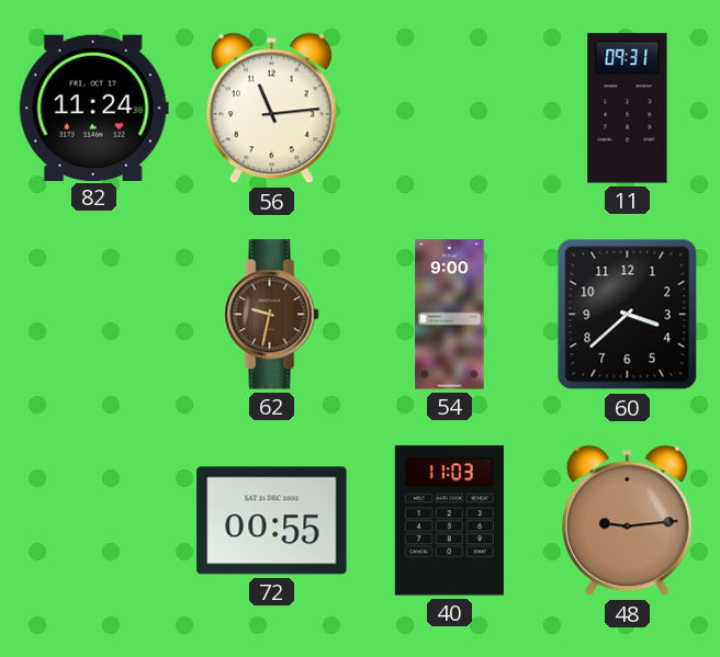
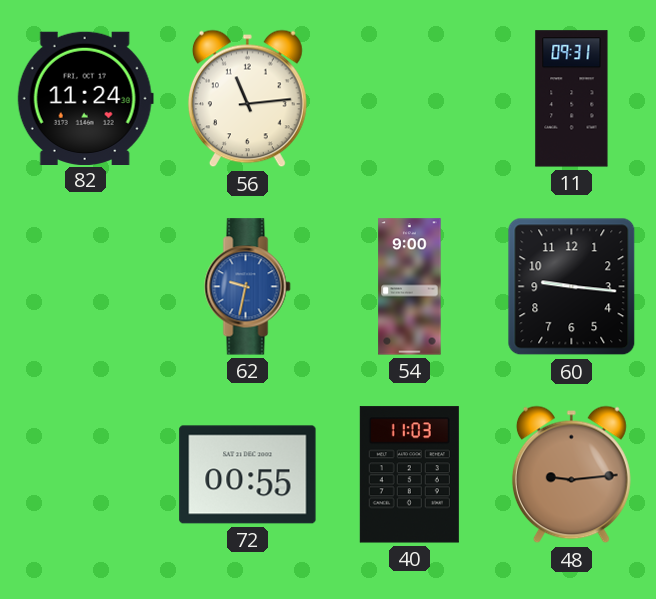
62 dial: brown -> blue (248, 287)
60: 3:38 -> 9:16 (572, 287)
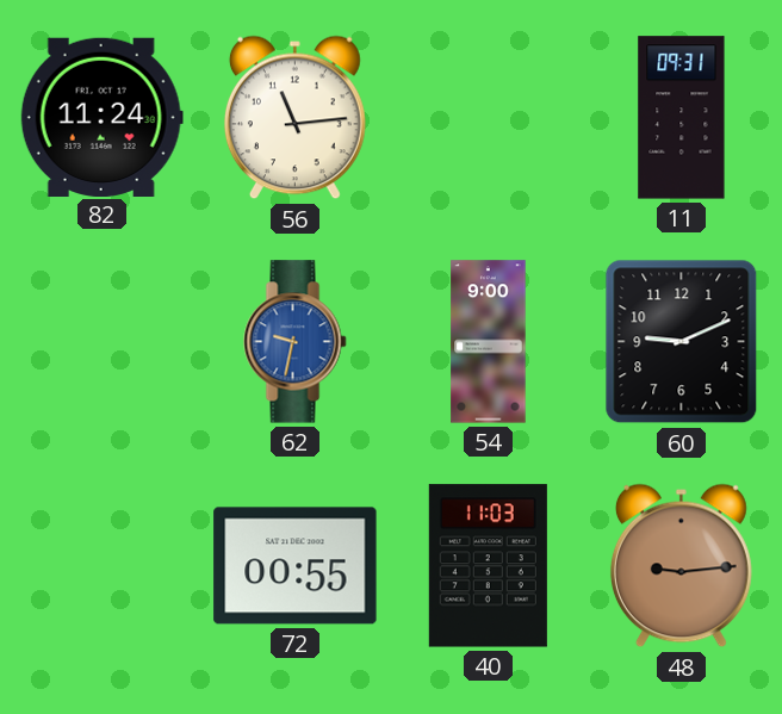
60: 9:16 -> 9:11 (682, 342)
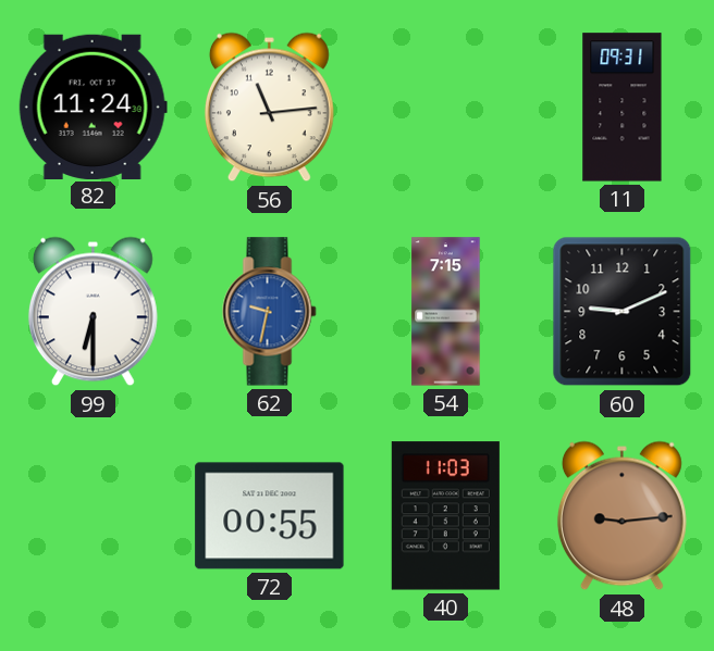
99: none -> 6:30 (93, 312)
54: 9:00 -> 7:15 (446, 312)
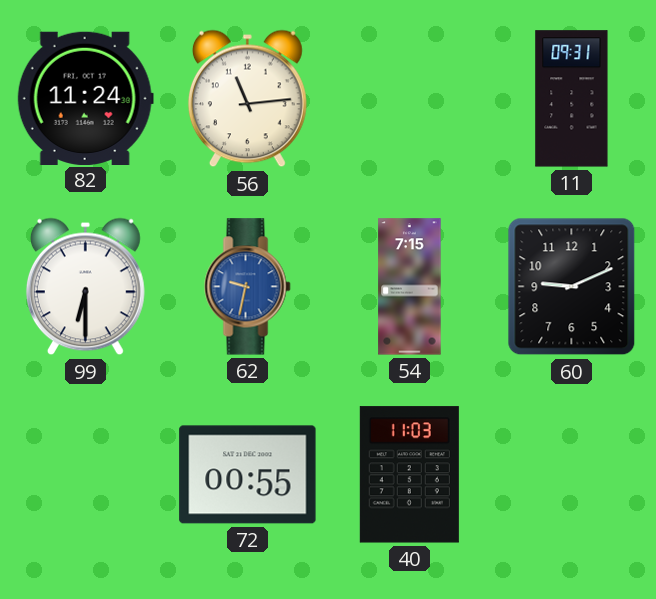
48: 9:14 -> none (621, 516)
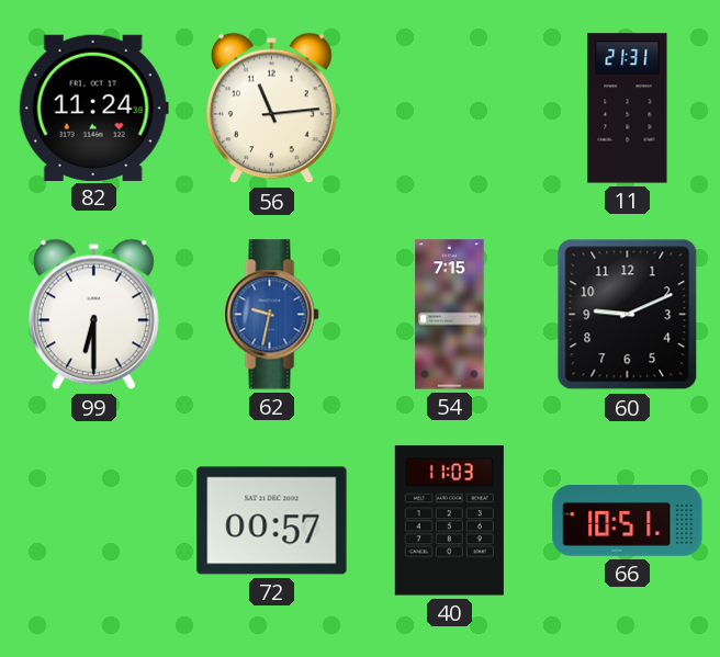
11: 09:31 -> 21:31 (628, 109)
72: 00:55 -> 00:57 (272, 521)
66: none -> 10:51 (628, 521)
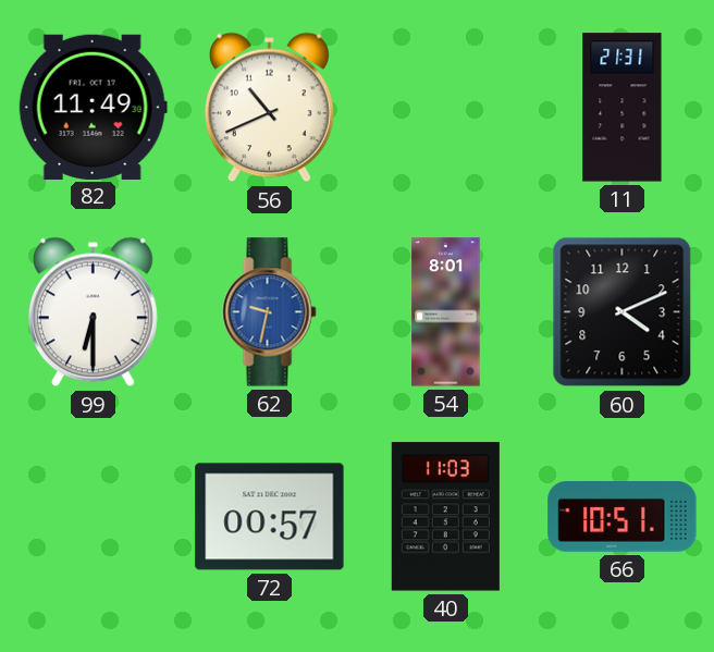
82: 11:24 -> 11:49 (93, 107)
56: 11:14 -> 10:41 (269, 108)
54: 7:15 -> 8:01 (446, 312)
60: 9:11 -> 4:11 (623, 312)
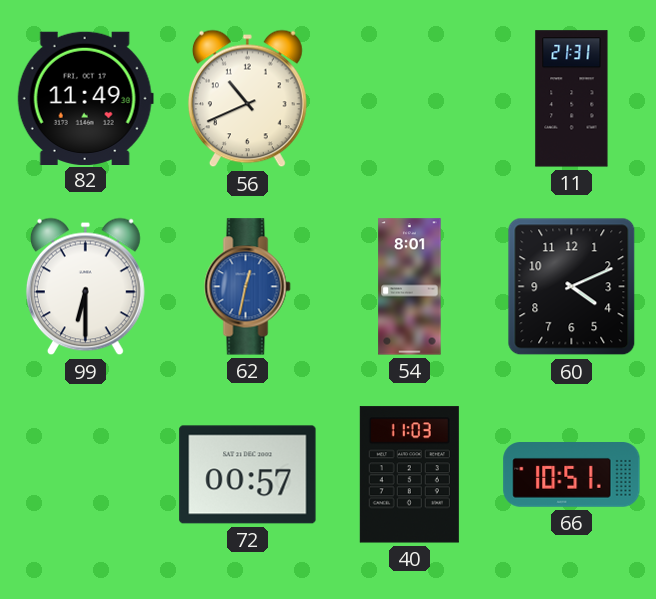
62: 9:32 -> 12:32 (248, 287)
